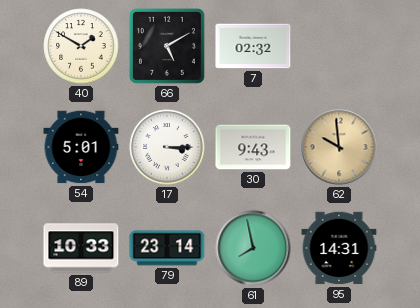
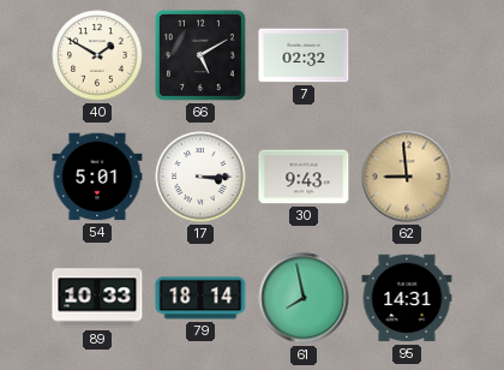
62: 9:59 -> 8:59 (407, 177)
79: 23:14 -> 18:14 (200, 298)
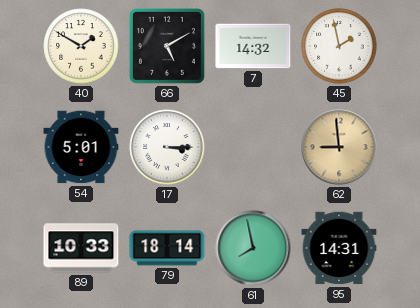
7: 02:32 -> 14:32 (253, 46)
45: none -> 1:58 (339, 46)
30: 9:43 -> none (304, 177)
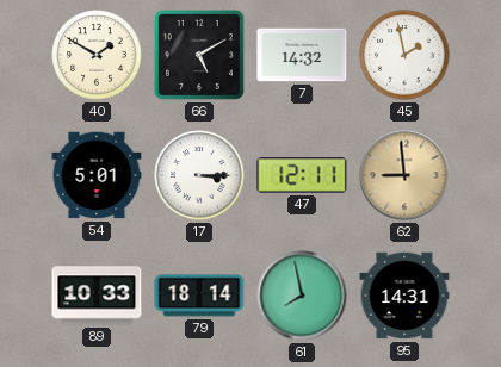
47: none -> 12:11 (302, 175)
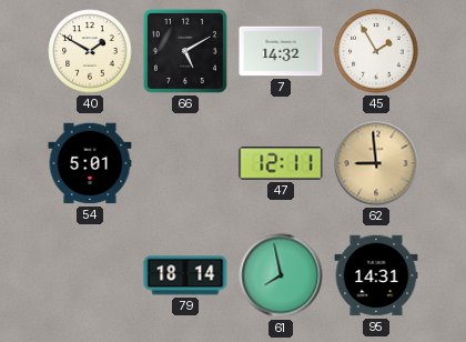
45: 1:58 -> 1:55 (376, 51)
17: 3:15 -> none (199, 175)
89: 10:33 -> none (97, 296)
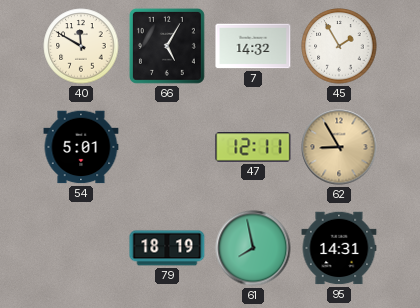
40: 1:50 -> 11:50 (81, 46)
66: 5:10 -> 5:05 (167, 46)
62: 8:59 -> 8:55 (339, 147)
79: 18:14 -> 18:19 (167, 248)
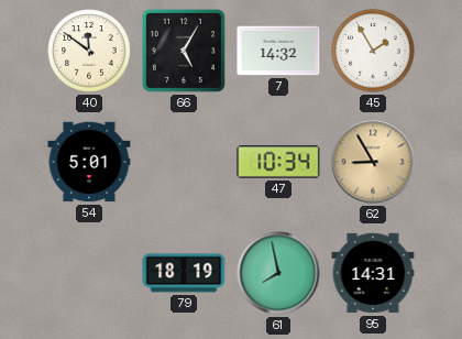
40: 11:50 -> 11:51 (89, 51)
47: 12:11 -> 10:34 (278, 162)
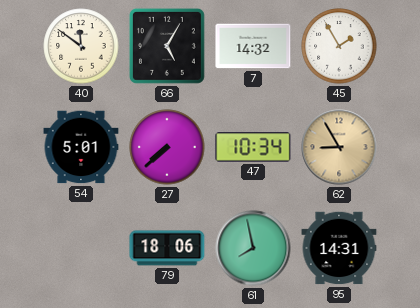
27: none -> 7:38 (167, 147)
79: 18:19 -> 18:06 (167, 248)
